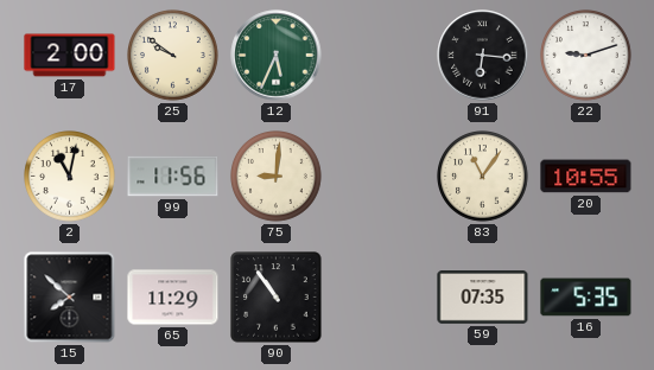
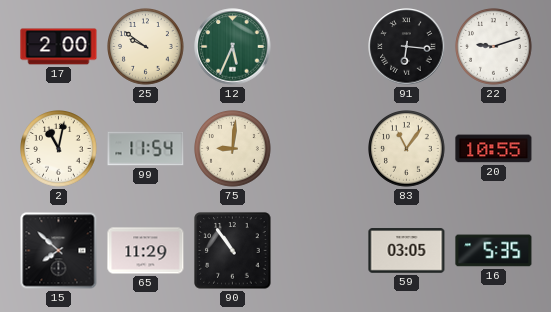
99: 11:56 -> 11:54 (146, 149)
59: 07:35 -> 03:05 (407, 251)
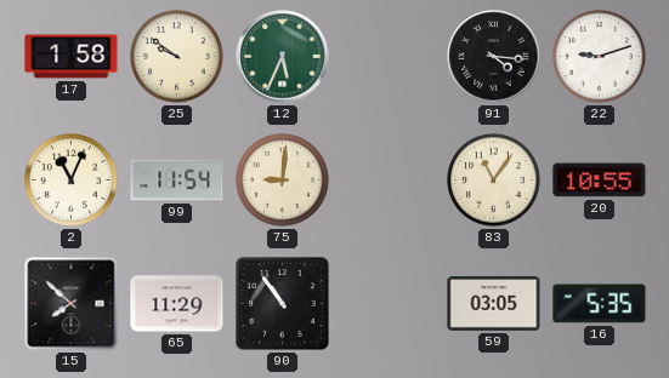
17: 2:00 -> 1:58 (72, 57)
91: 6:16 -> 4:16 (494, 57)
2: 11:02 -> 11:04 (72, 181)
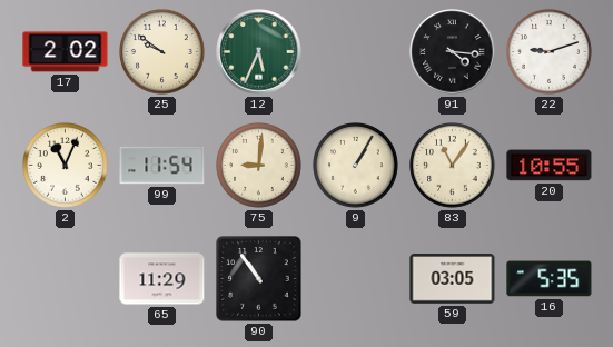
17: 1:58 -> 2:02 (66, 52)
9: none -> 1:05 (356, 166)
15: 7:52 -> none (72, 304)
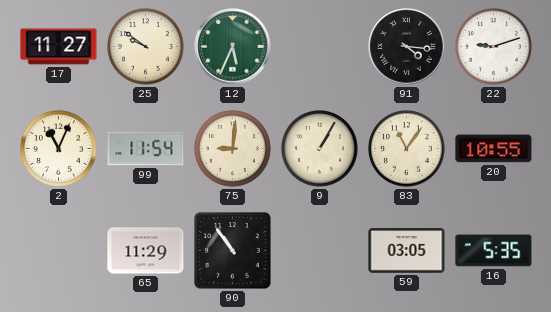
17: 2:02 -> 11:27 (59, 47)
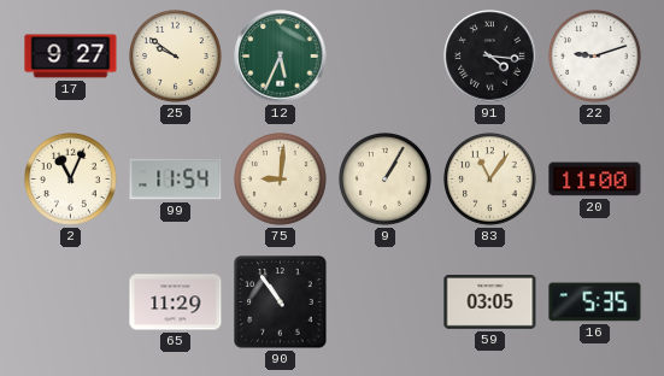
17: 11:27 -> 9:27 (71, 57)
20: 10:55 -> 11:00 (595, 180)
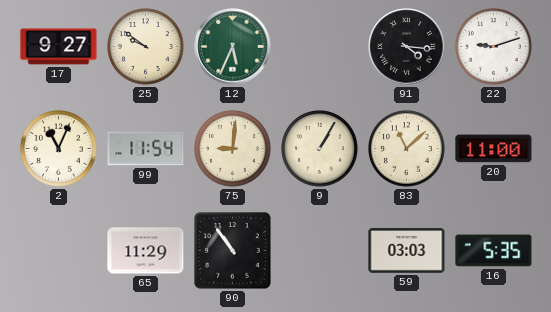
83: 11:06 -> 11:08 (407, 149)
59: 03:05 -> 03:03 (407, 251)
